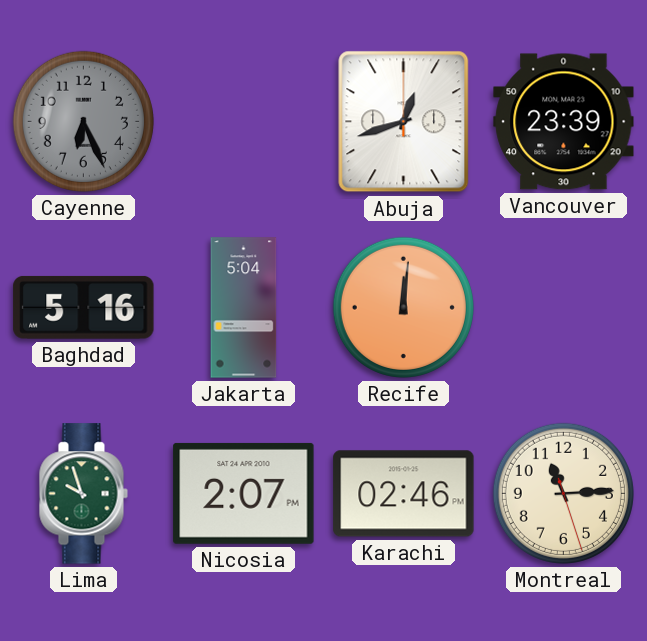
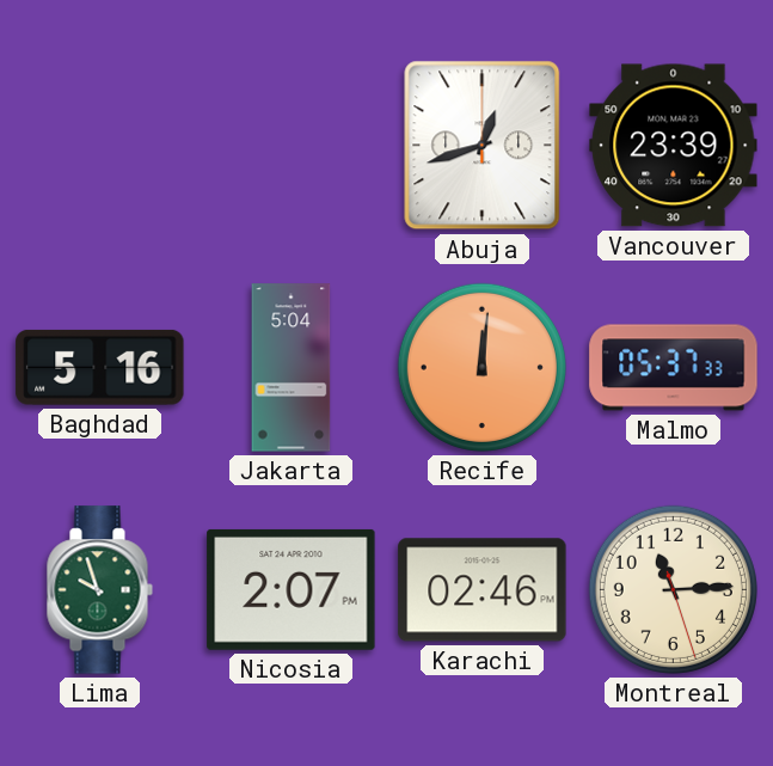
Cayenne: 6:26 -> none (83, 121)
Malmo: none -> 05:37 (674, 368)
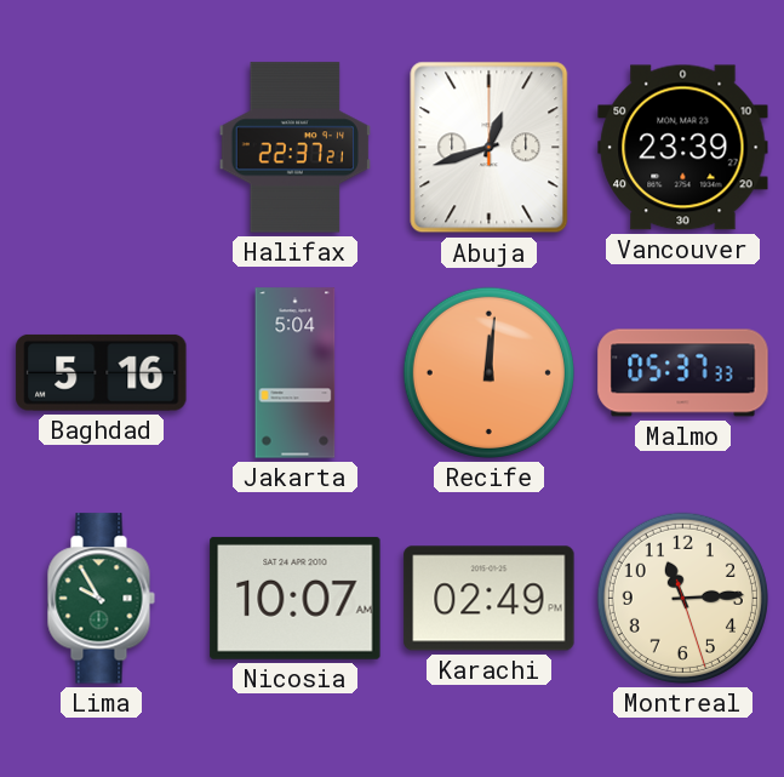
Halifax: none -> 22:37 (294, 148)
Lima: 9:57 -> 9:55 (101, 599)
Nicosia: 2:07 -> 10:07 (296, 598)
Karachi: 02:46 -> 02:49 (490, 599)
